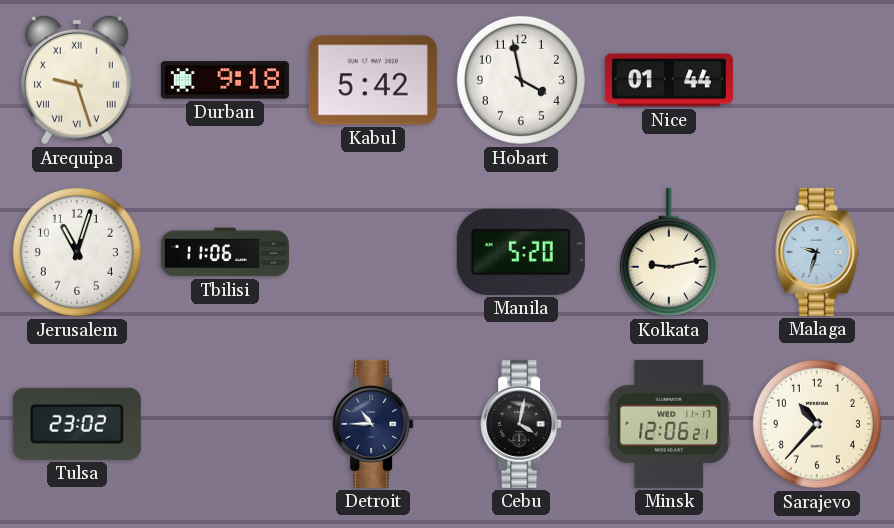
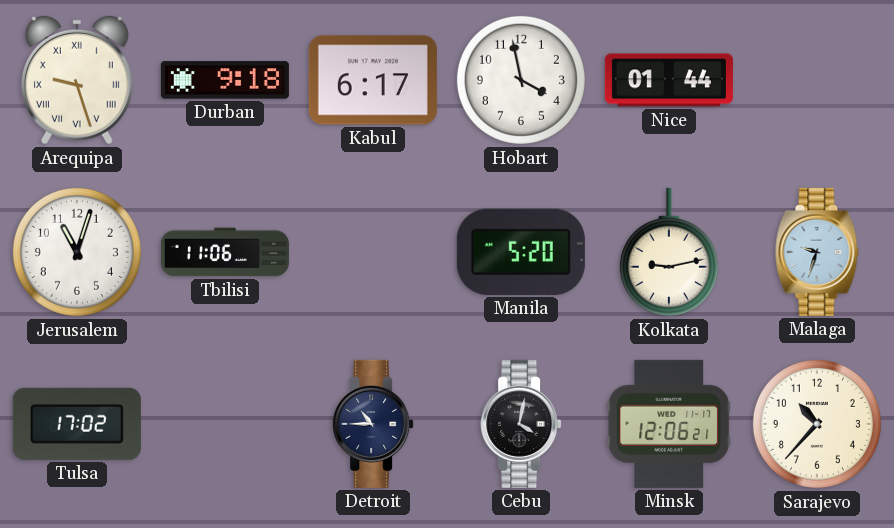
Kabul: 5:42 -> 6:17 (373, 80)
Tulsa: 23:02 -> 17:02 (77, 424)
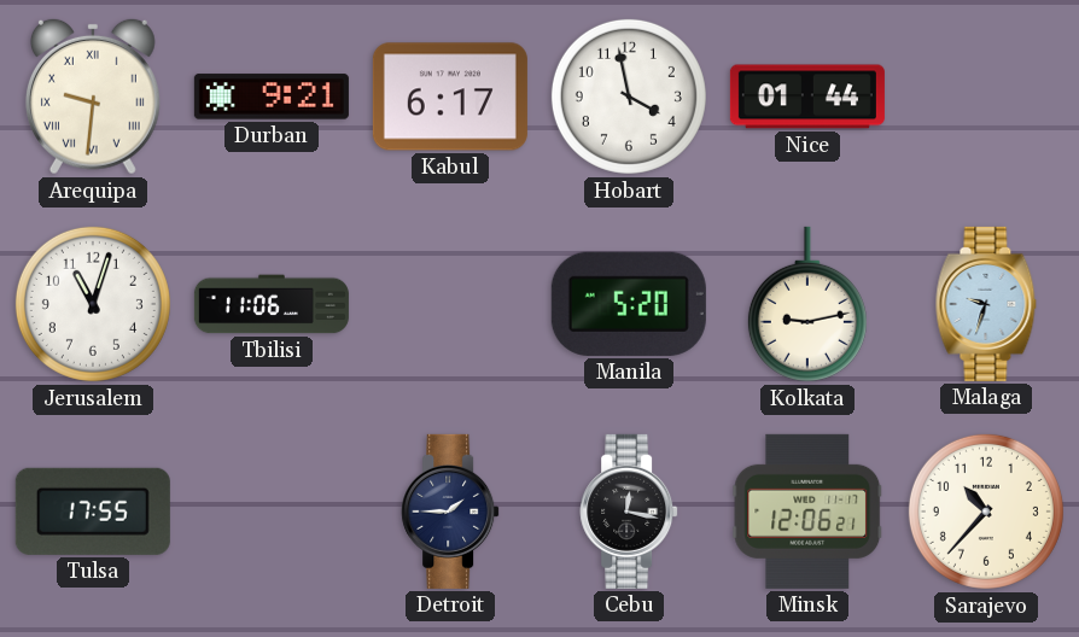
Arequipa: 9:27 -> 9:31 (93, 97)
Durban: 9:18 -> 9:21 (272, 97)
Tulsa: 17:02 -> 17:55 (93, 512)
Detroit: 10:45 -> 1:45 (450, 512)
Cebu: 4:02 -> 12:17 (629, 512)
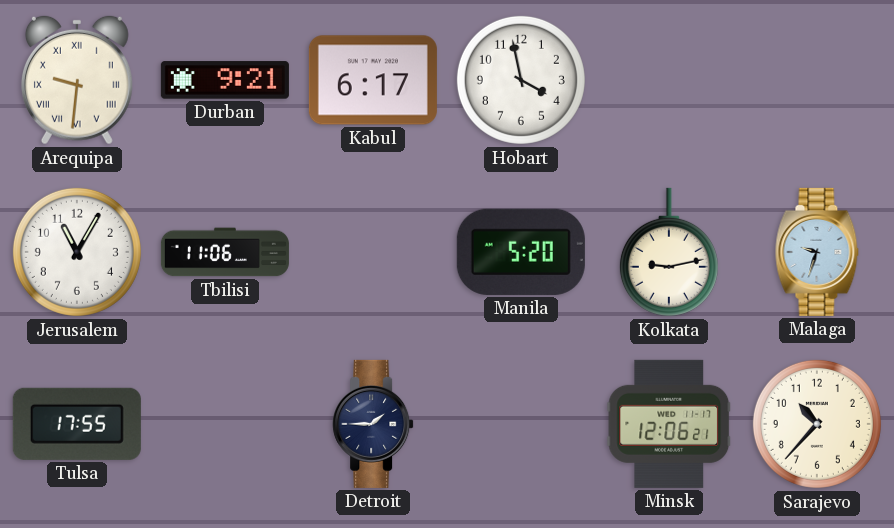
Nice: 01:44 -> none (807, 97)
Jerusalem: 11:03 -> 11:05 (77, 252)
Cebu: 12:17 -> none (629, 512)
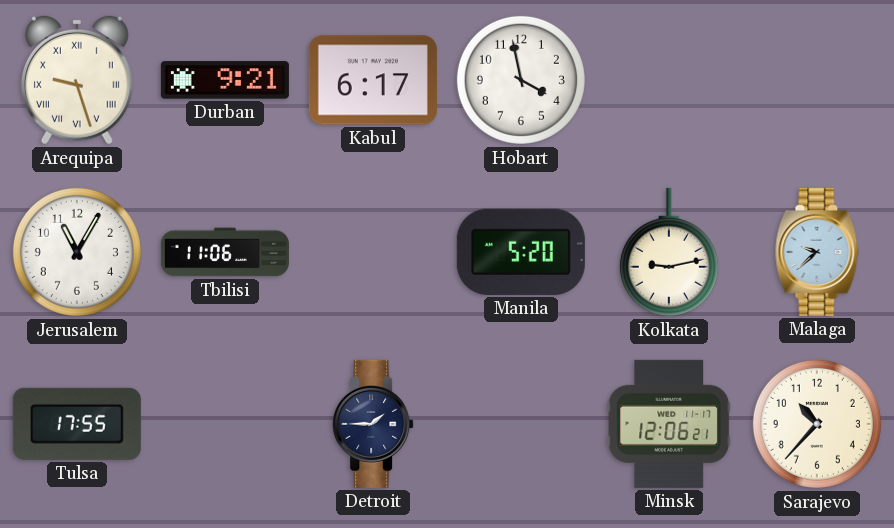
Arequipa: 9:31 -> 9:27 (77, 80)
Malaga: 9:33 -> 9:38 (817, 252)
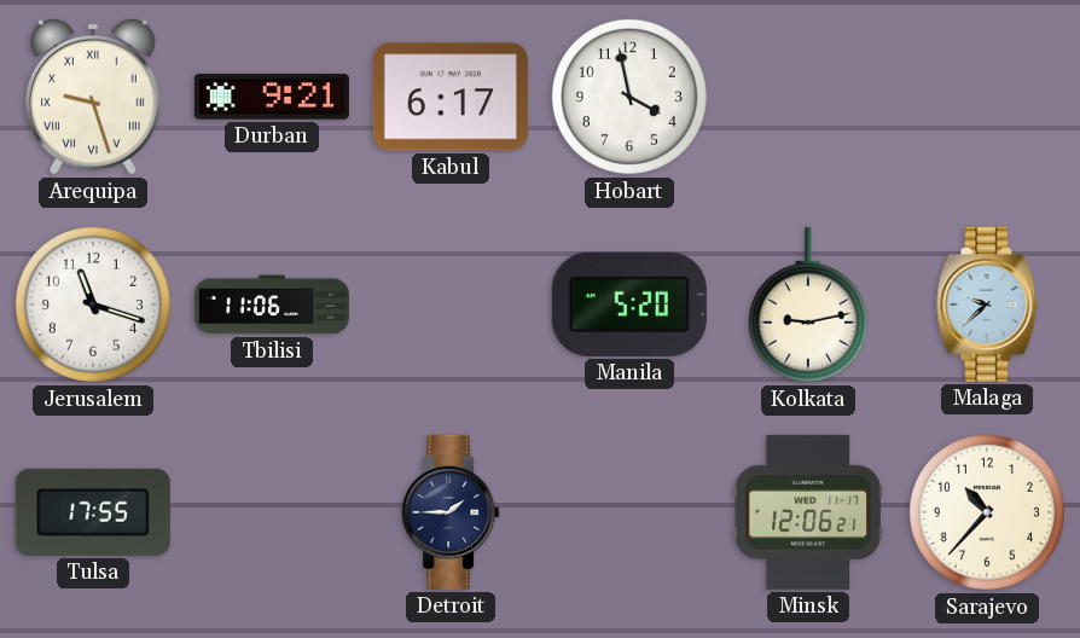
Jerusalem: 11:05 -> 11:18 (93, 304)
